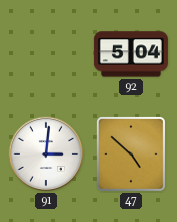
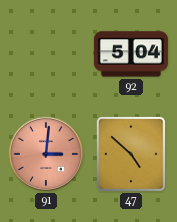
91 dial: white -> salmon (46, 154)
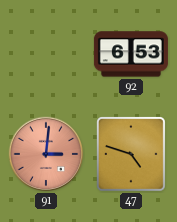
92: 5:04 -> 6:53 (131, 54)
47: 4:52 -> 4:48 (132, 155)
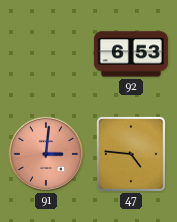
47: 4:48 -> 4:46 (132, 155)
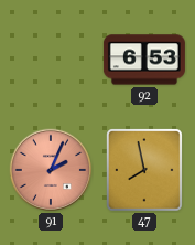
91: 3:01 -> 2:04 (51, 170)
47: 4:46 -> 7:58 (145, 171)
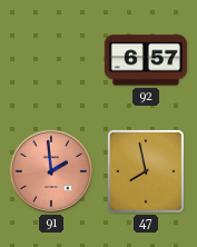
92: 6:53 -> 6:57 (146, 60)
91: 2:04 -> 1:59 (51, 171)
